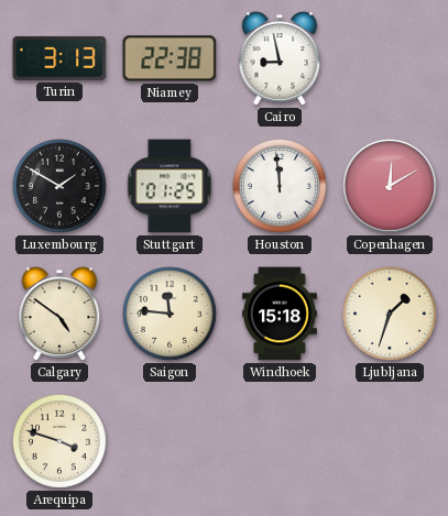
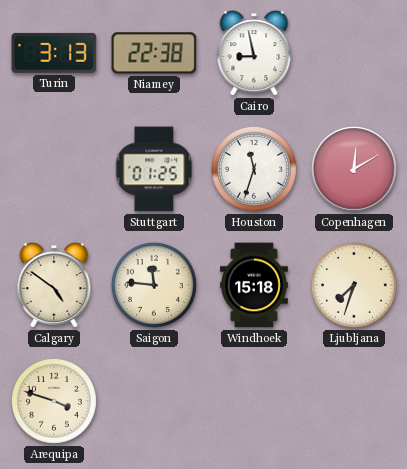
Luxembourg: 1:50 -> none (59, 186)
Houston: 11:59 -> 11:33 (254, 169)
Ljubljana: 1:33 -> 7:33 (354, 285)
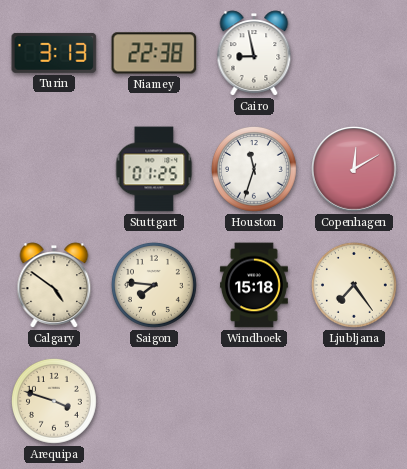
Saigon: 11:46 -> 7:46 (154, 285)
Ljubljana: 7:33 -> 7:24 (354, 285)
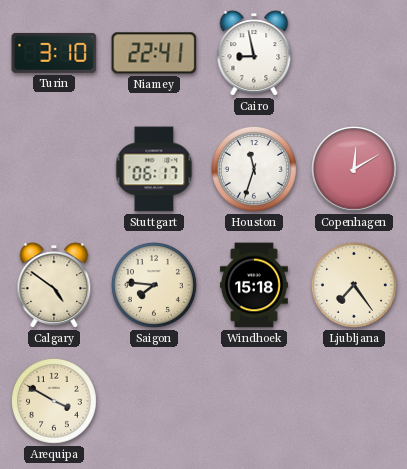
Turin: 3:13 -> 3:10 (54, 53)
Niamey: 22:38 -> 22:41 (154, 53)
Stuttgart: 01:25 -> 06:17 (154, 169)
Arequipa: 3:48 -> 3:50 (54, 401)
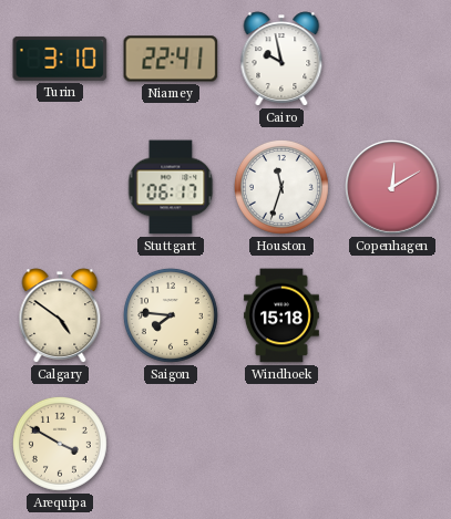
Cairo: 8:58 -> 9:58 (281, 59)
Ljubljana: 7:24 -> none (354, 285)
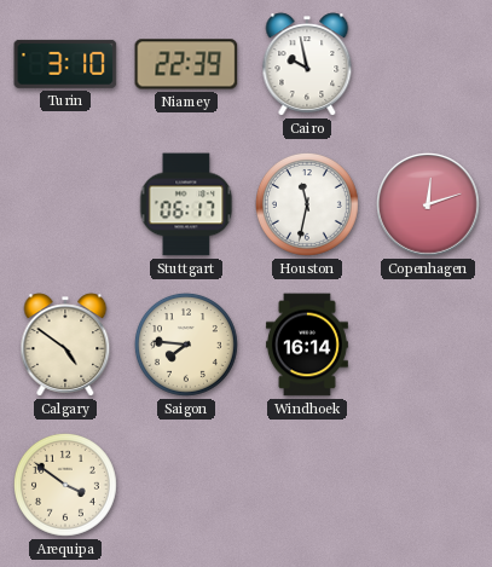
Niamey: 22:41 -> 22:39 (186, 64)
Houston: 11:33 -> 11:32 (307, 204)
Copenhagen: 12:10 -> 12:12 (428, 204)
Windhoek: 15:18 -> 16:14 (307, 345)
Arequipa: 3:50 -> 3:51 (65, 485)
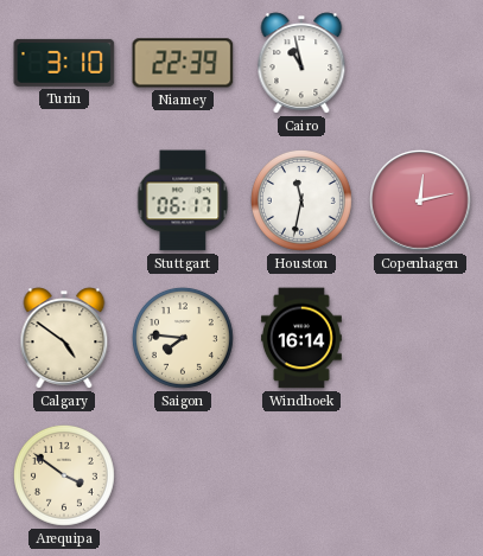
Cairo: 9:58 -> 10:58 (301, 63)
Copenhagen: 12:12 -> 12:13 (420, 200)
